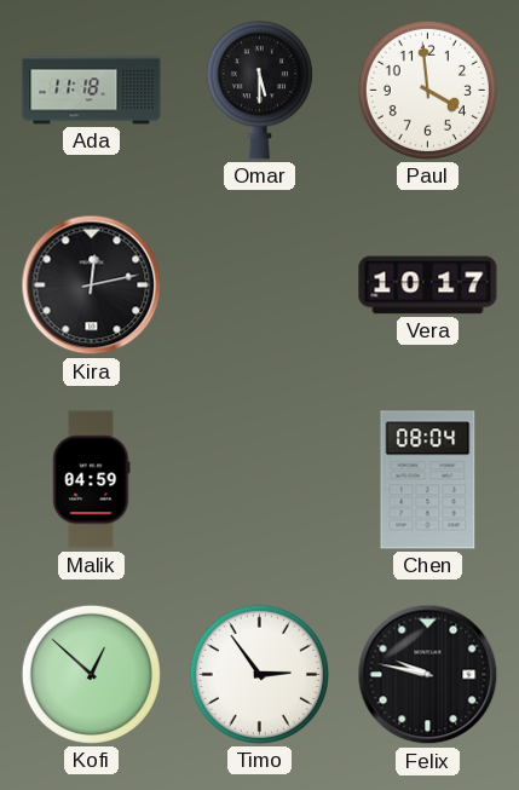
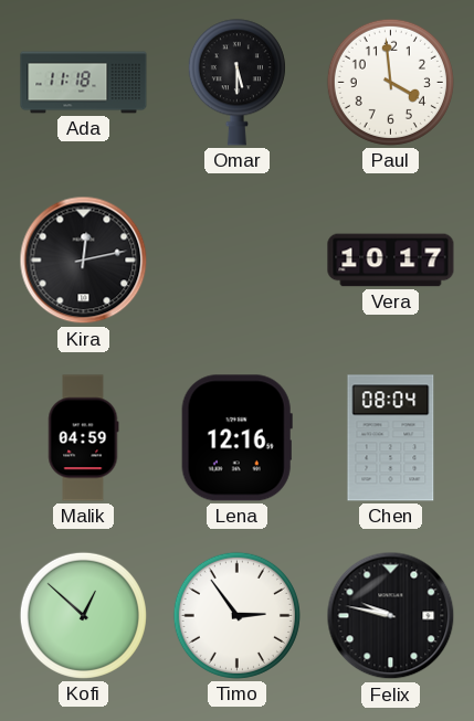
Lena: none -> 12:16 (236, 438)
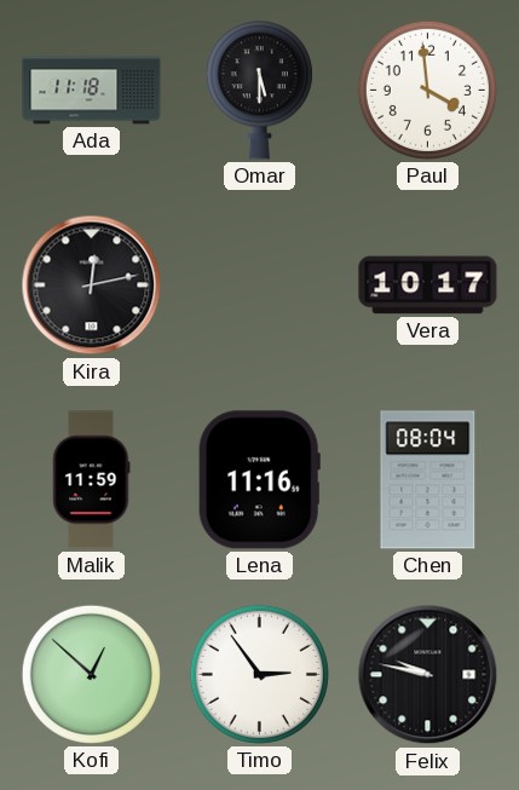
Malik: 04:59 -> 11:59 (91, 480)
Lena: 12:16 -> 11:16 (259, 480)
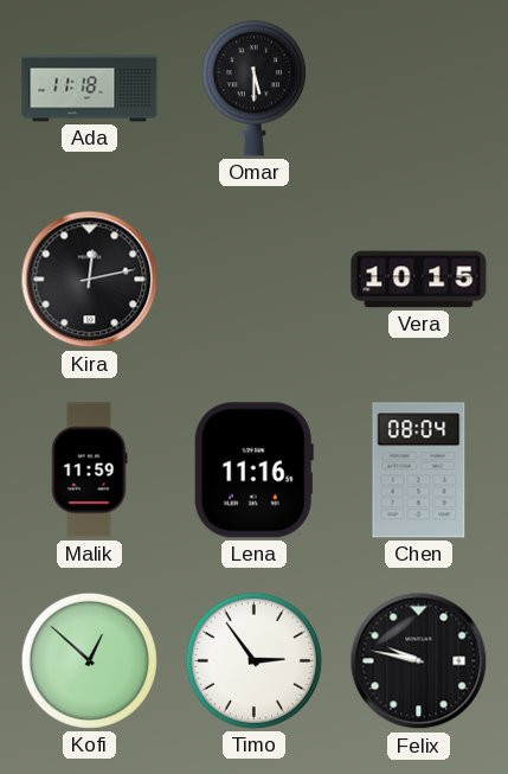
Paul: 3:59 -> none (427, 90)
Vera: 10:17 -> 10:15 (419, 280)
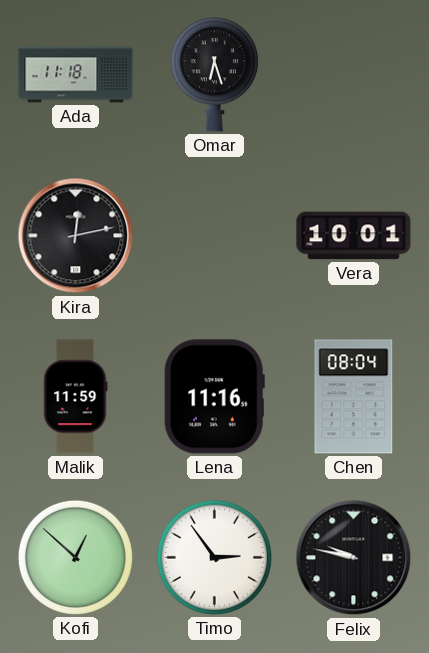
Omar: 5:30 -> 6:27 (214, 75)
Vera: 10:15 -> 10:01 (354, 236)
